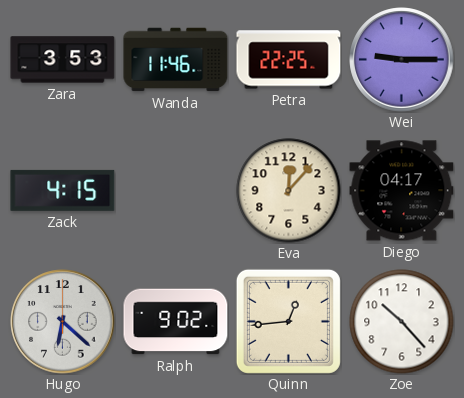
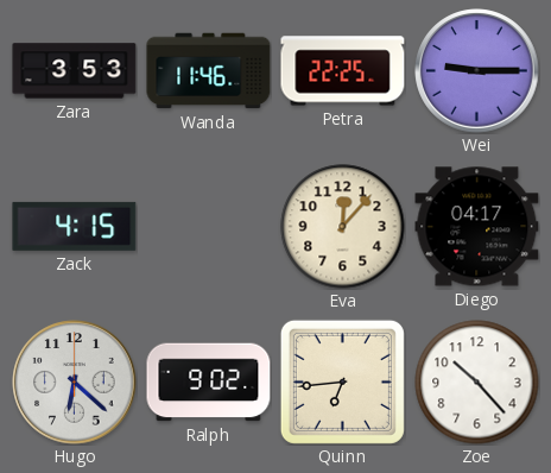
Quinn: 12:44 -> 6:44 (342, 381)
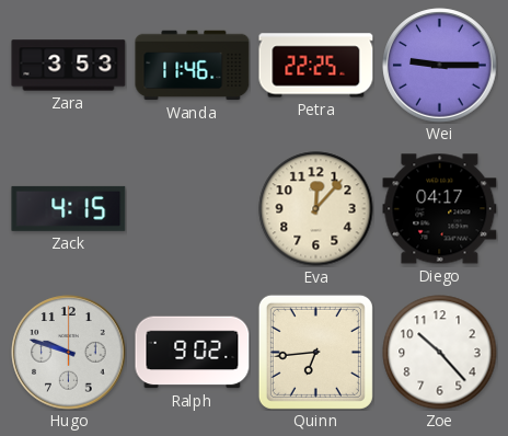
Hugo: 6:22 -> 9:48 (69, 353)
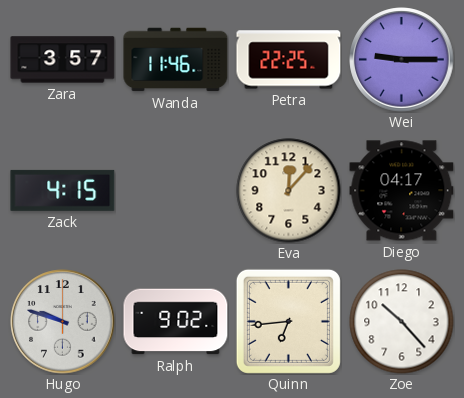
Zara: 3:53 -> 3:57 (63, 60)
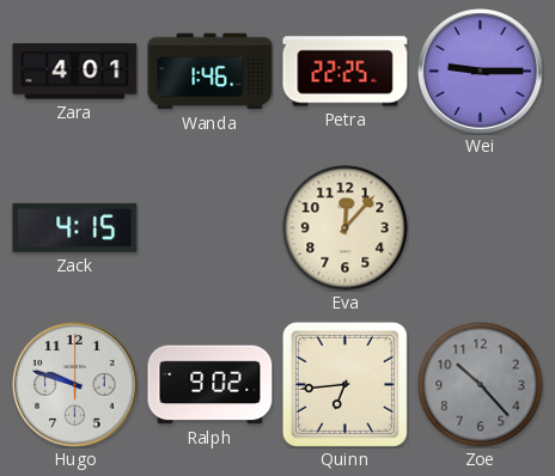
Zara: 3:57 -> 4:01 (75, 72)
Wanda: 11:46 -> 1:46 (211, 72)
Diego: 04:17 -> none (402, 191)
Zoe dial: white -> grey (481, 385)
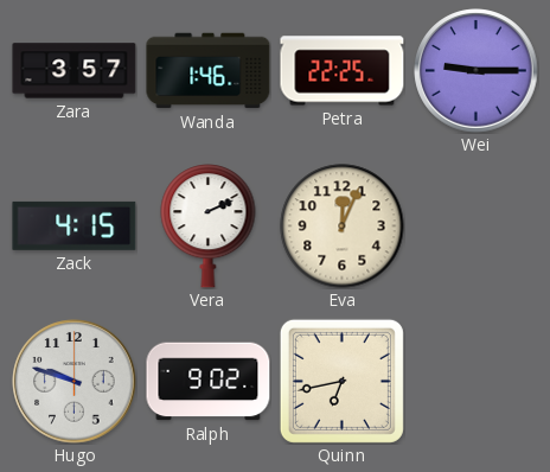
Zara: 4:01 -> 3:57 (75, 71)
Vera: none -> 2:11 (209, 227)
Eva: 12:07 -> 12:04 (343, 227)
Quinn: 6:44 -> 6:43 (341, 381)
Zoe: 10:23 -> none (481, 385)
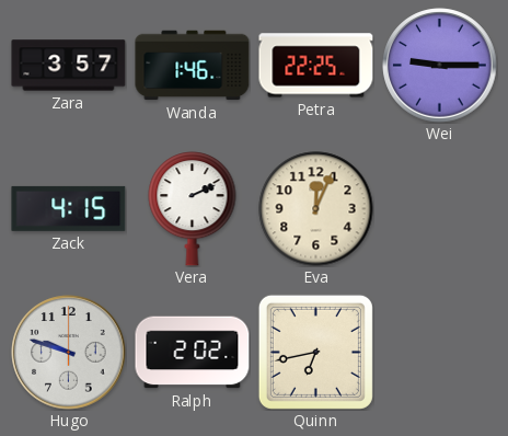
Ralph: 9:02 -> 2:02 (193, 353)
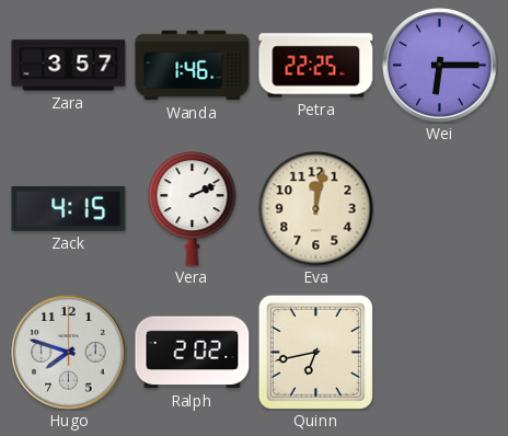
Wei: 9:15 -> 6:15 (440, 66)
Eva: 12:04 -> 12:02 (316, 209)
Hugo: 9:48 -> 7:48 (69, 353)
